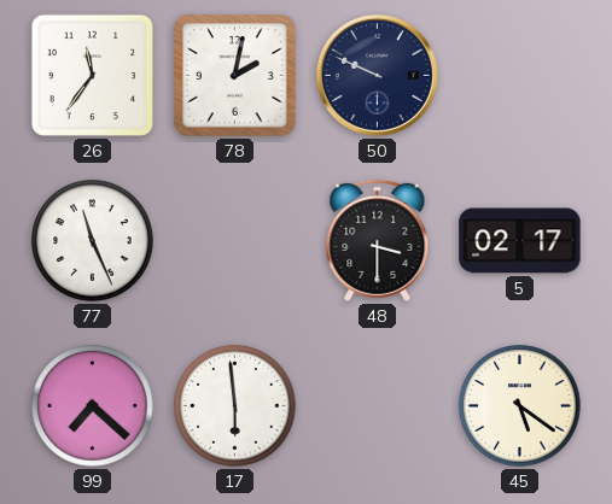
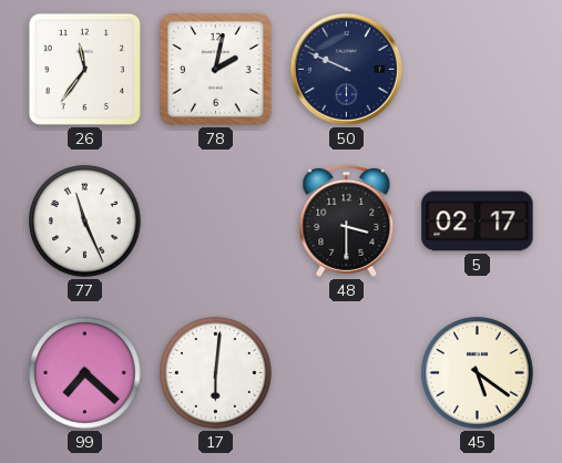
17: 5:59 -> 6:01 (216, 373)
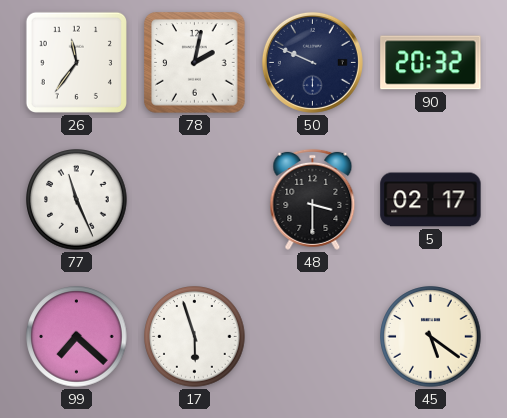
90: none -> 20:32 (431, 63)
17: 6:01 -> 5:57 (195, 337)
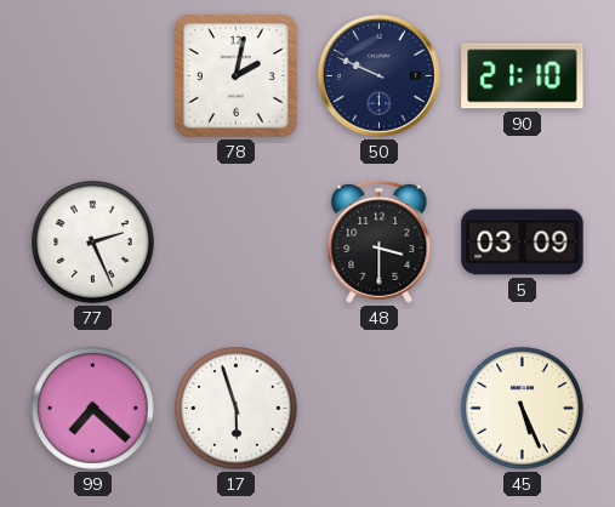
26: 11:36 -> none (76, 62)
90: 20:32 -> 21:10 (523, 76)
77: 11:26 -> 2:26 (93, 243)
5: 02:17 -> 03:09 (523, 243)
45: 5:21 -> 5:26 (523, 409)
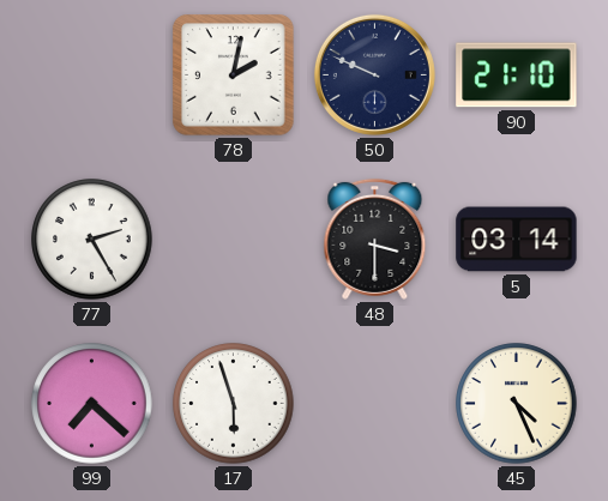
77: 2:26 -> 2:25 (92, 240)
5: 03:09 -> 03:14 (517, 240)
45: 5:26 -> 4:26 (517, 404)
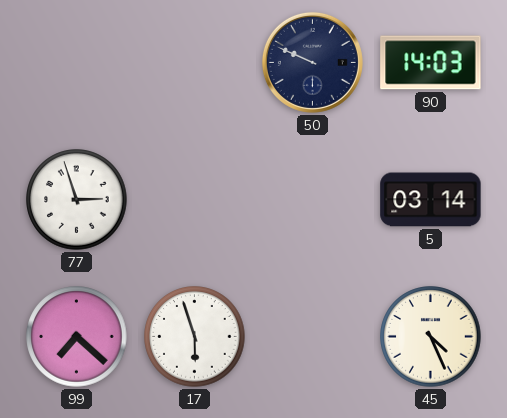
78: 2:02 -> none (234, 76)
90: 21:10 -> 14:03 (431, 63)
77: 2:25 -> 2:57 (77, 200)
48: 3:30 -> none (375, 239)
